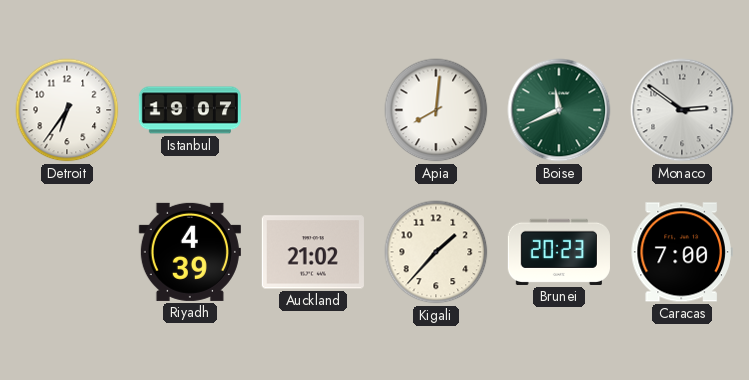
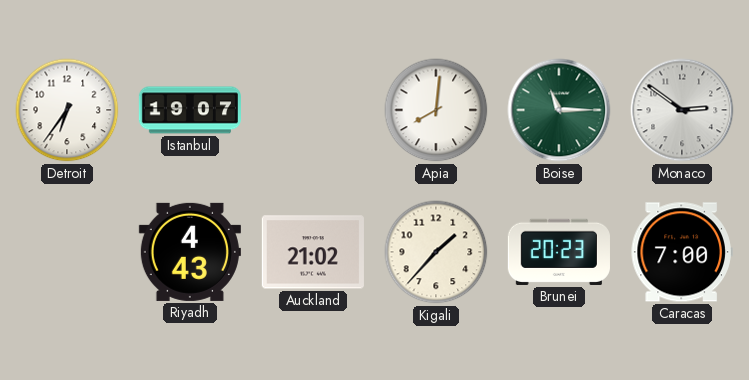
Boise: 11:41 -> 11:15 (559, 110)
Riyadh: 4:39 -> 4:43 (190, 252)
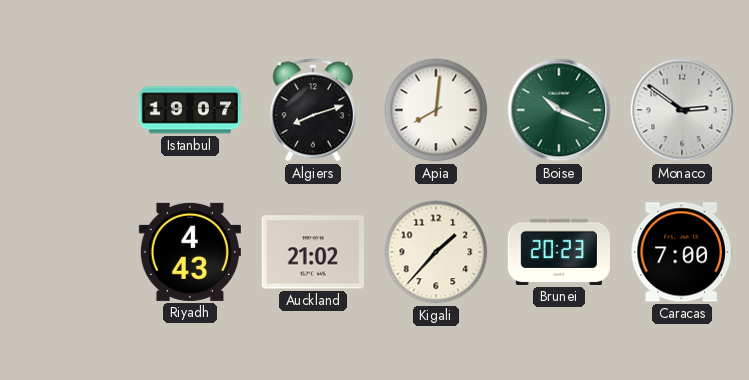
Detroit: 6:36 -> none (67, 110)
Algiers: none -> 8:12 (313, 110)
Boise: 11:15 -> 10:19 (559, 110)
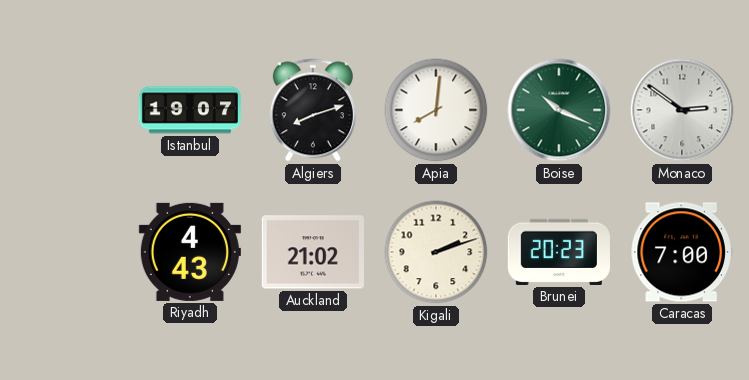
Kigali: 1:37 -> 2:12 (436, 252)
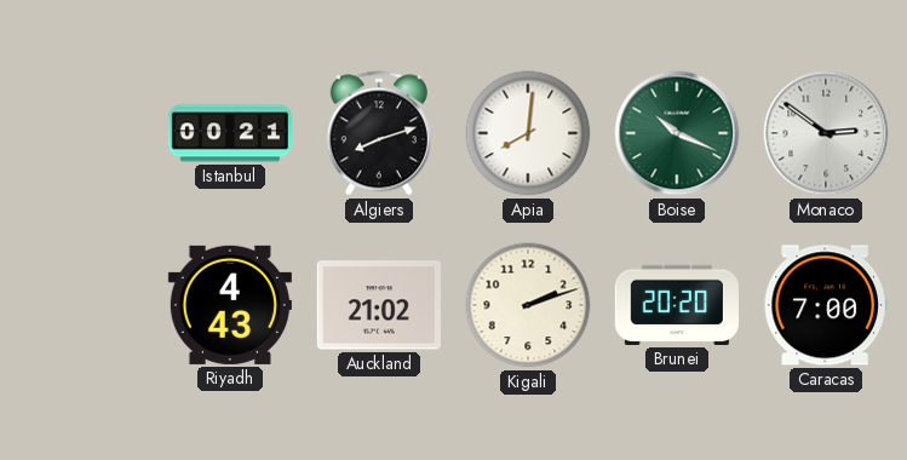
Istanbul: 19:07 -> 00:21 (229, 133)
Brunei: 20:23 -> 20:20 (677, 305)
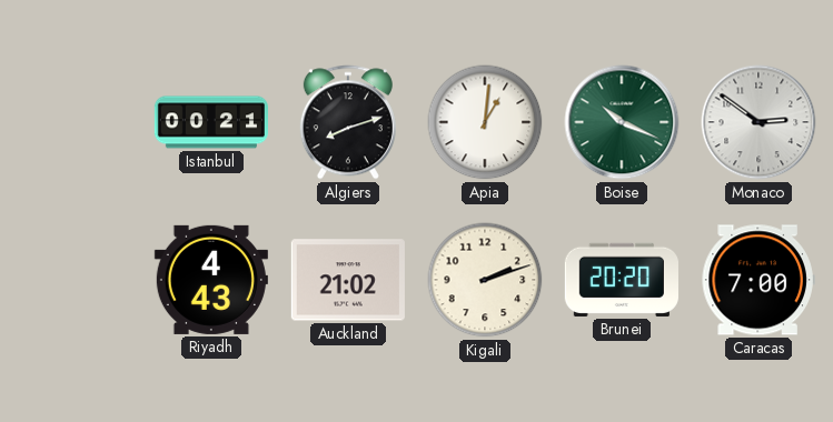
Apia: 8:01 -> 1:01 (485, 122)
